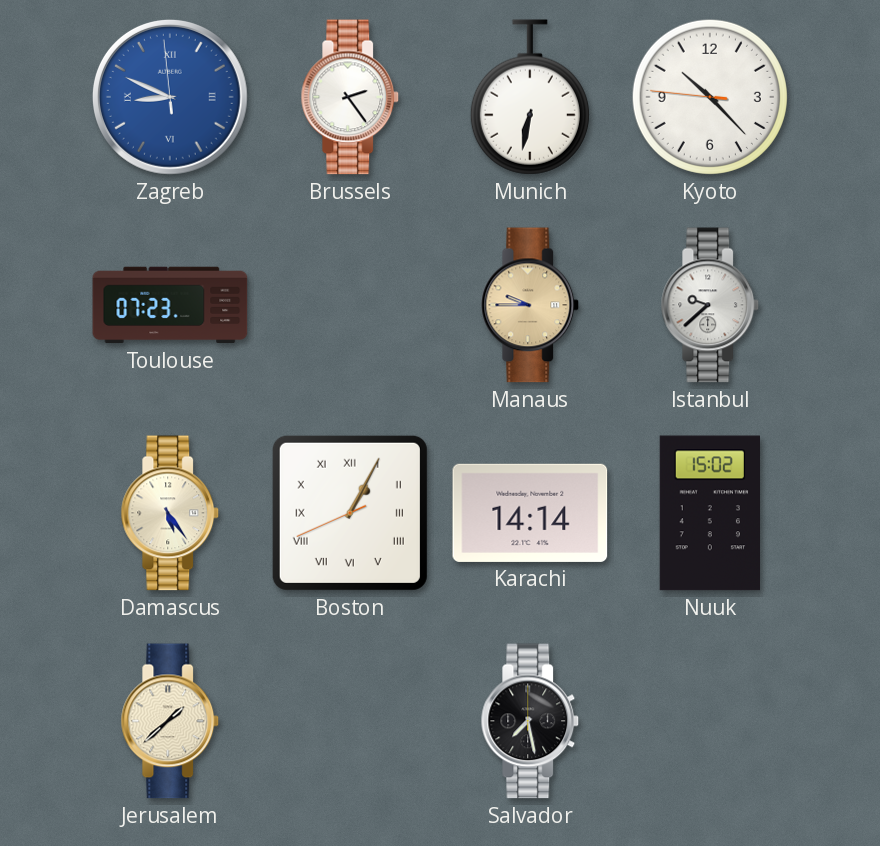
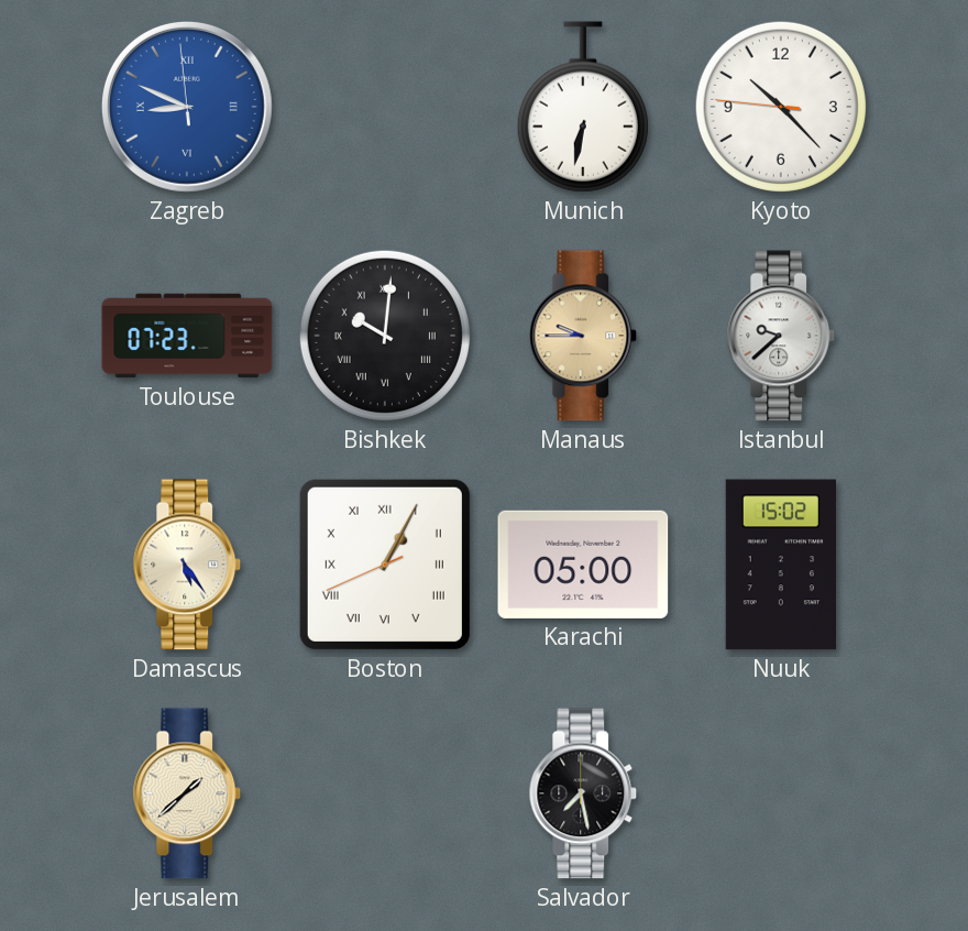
Brussels: 2:24 -> none (350, 97)
Bishkek: none -> 10:01 (385, 336)
Karachi: 14:14 -> 05:00 (583, 565)
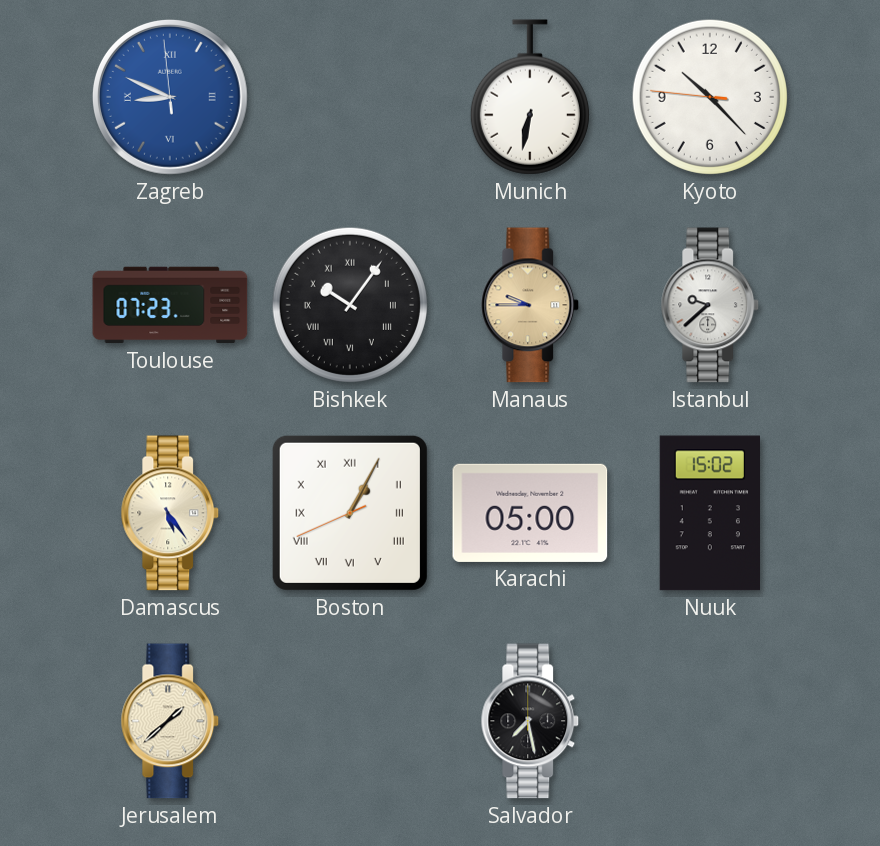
Bishkek: 10:01 -> 10:06 (350, 305)
